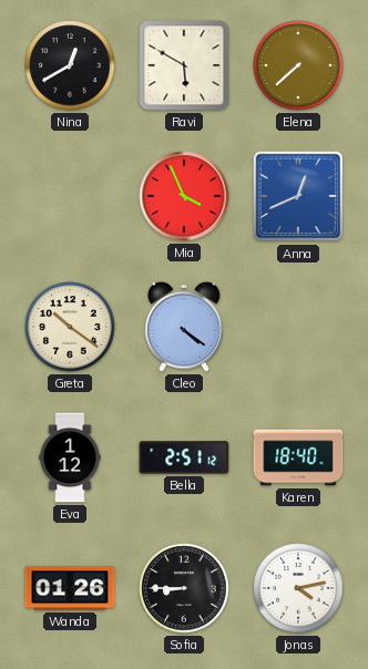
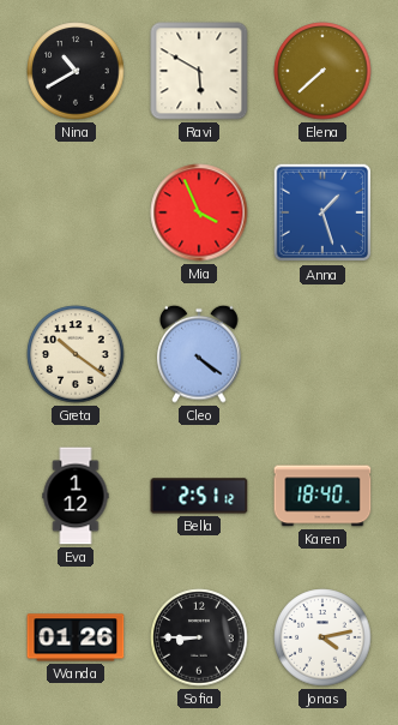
Nina: 12:40 -> 10:40 (76, 71)
Anna: 12:41 -> 1:27 (322, 212)
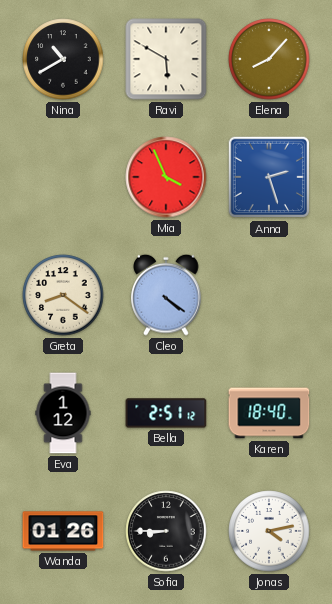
Elena: 7:38 -> 8:07 (269, 59)
Anna: 1:27 -> 2:27 (269, 177)
Greta: 10:21 -> 8:21 (63, 295)
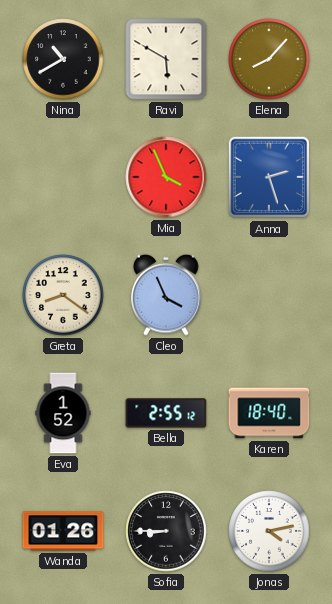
Cleo: 4:21 -> 3:56 (166, 295)
Eva: 1:12 -> 1:52 (63, 413)
Bella: 2:51 -> 2:55 (166, 413)
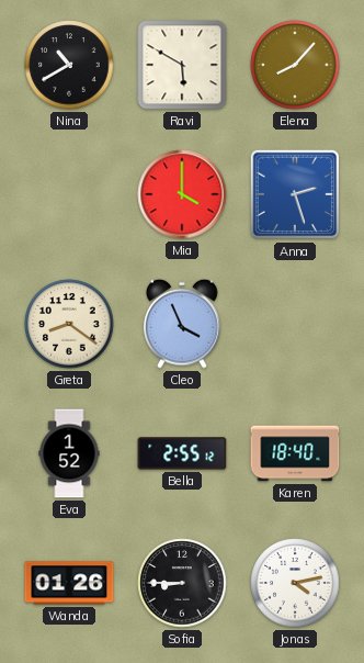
Mia: 3:56 -> 4:00 (182, 194)
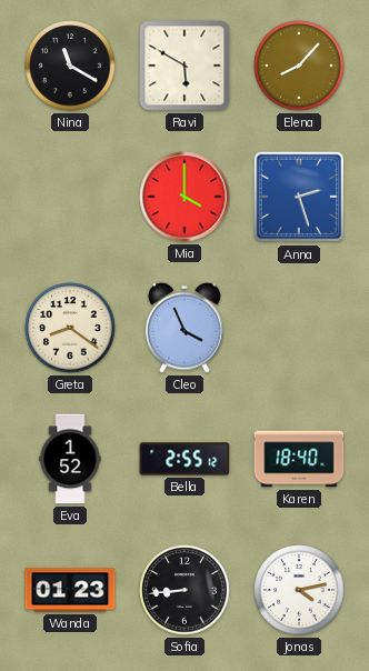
Nina: 10:40 -> 11:20 (70, 66)
Wanda: 01:26 -> 01:23 (70, 590)
Sofia: 8:45 -> 8:44 (184, 590)
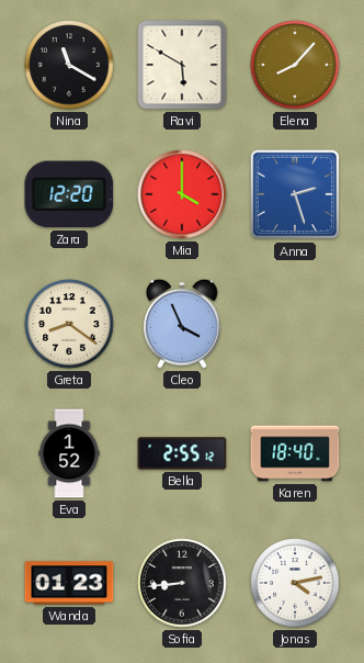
Zara: none -> 12:20 (69, 194)
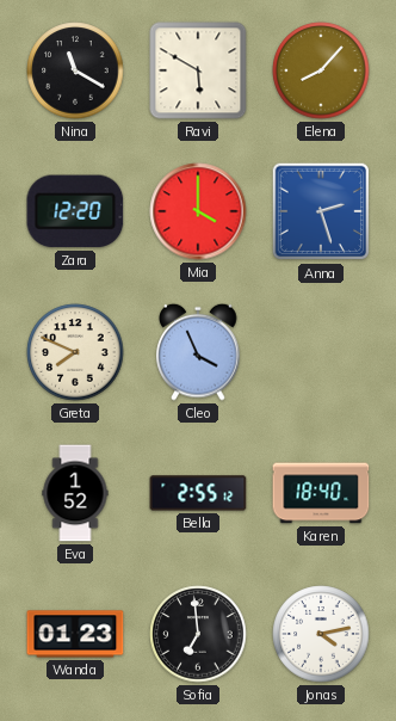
Greta: 8:21 -> 7:49 (75, 352)
Sofia: 8:44 -> 6:59 (198, 634)
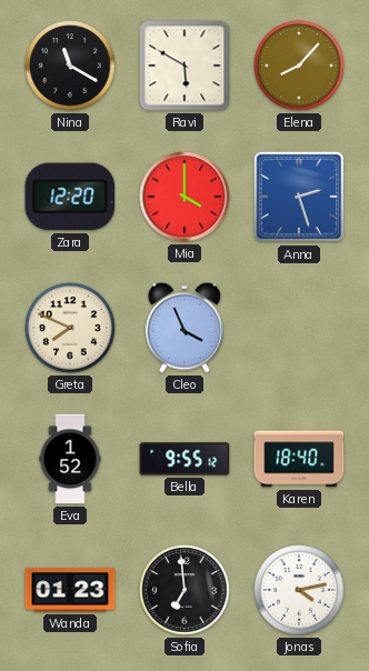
Bella: 2:55 -> 9:55 (184, 459)
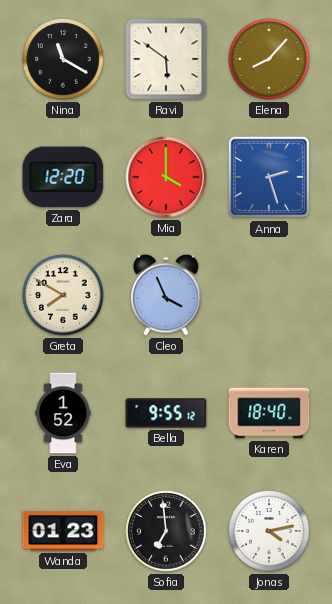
Ravi: 5:50 -> 5:51 (166, 59)
Greta: 7:49 -> 7:50 (63, 295)
